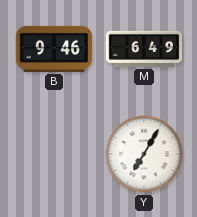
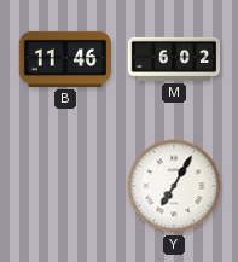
B: 9:46 -> 11:46 (65, 59)
M: 6:49 -> 6:02 (174, 59)
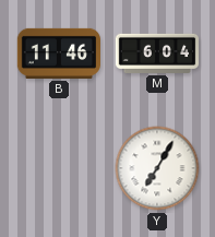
M: 6:02 -> 6:04 (157, 54)
